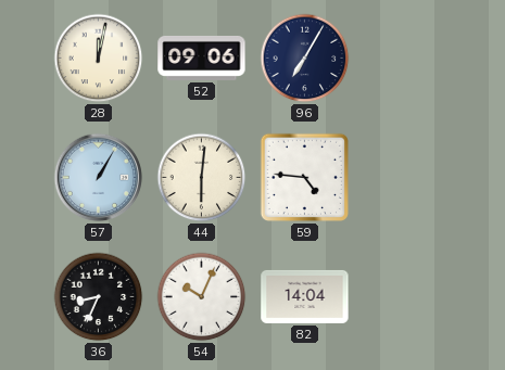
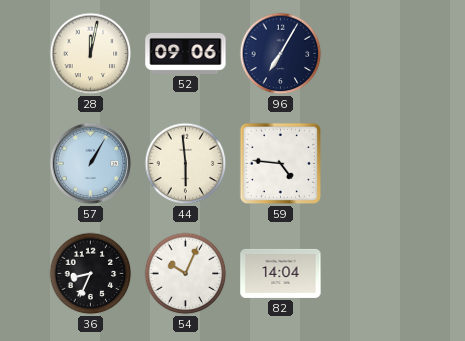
44: 6:01 -> 5:59 (186, 164)
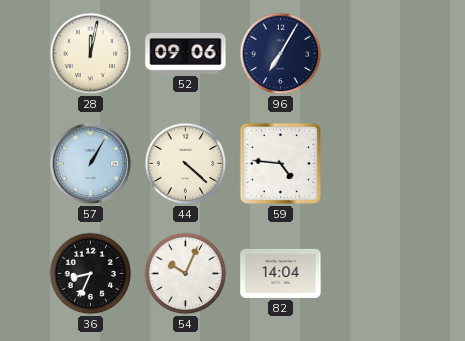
44: 5:59 -> 4:22 (186, 164)
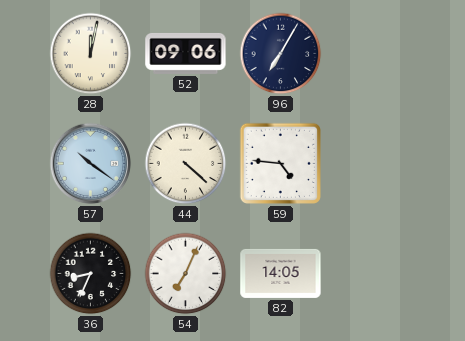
57: 1:05 -> 10:21 (91, 164)
54: 10:04 -> 7:04 (186, 274)
82: 14:04 -> 14:05 (281, 273)
